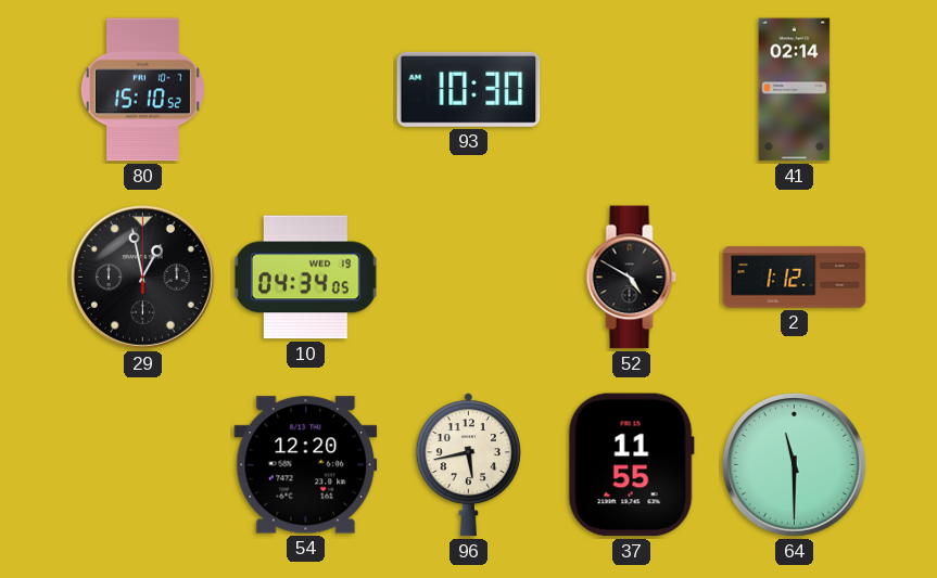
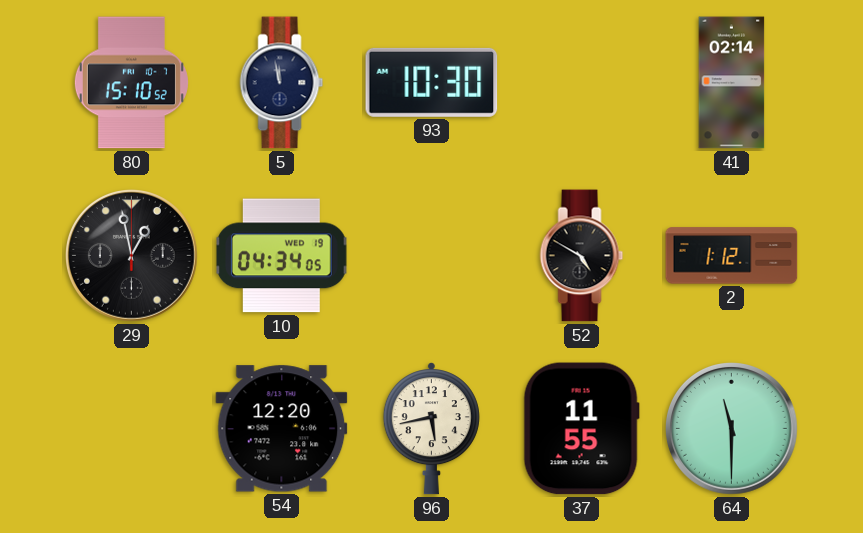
5: none -> 11:58 (282, 83)
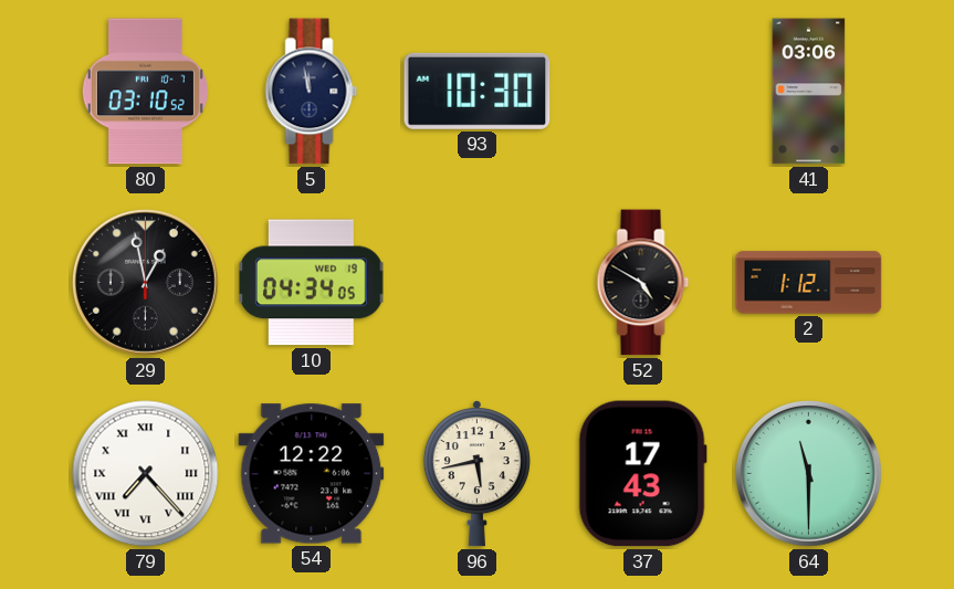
80: 15:10 -> 03:10 (145, 92)
41: 02:14 -> 03:06 (809, 92)
79: none -> 7:23 (146, 474)
54: 12:20 -> 12:22 (312, 474)
37: 11:55 -> 17:43 (642, 474)
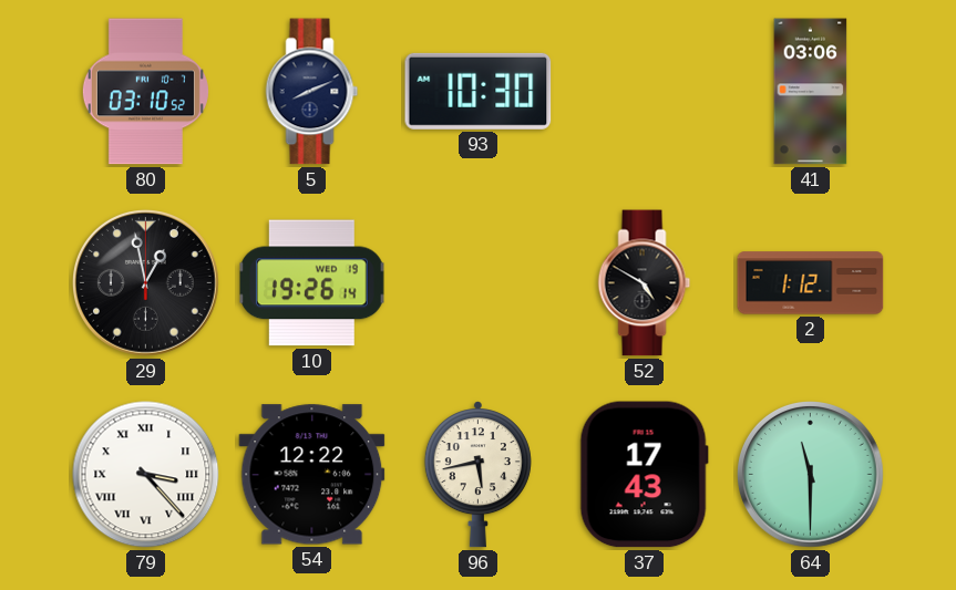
5: 11:58 -> 8:11 (312, 92)
10: 04:34 -> 19:26 (311, 283)
79: 7:23 -> 3:23 (146, 475)
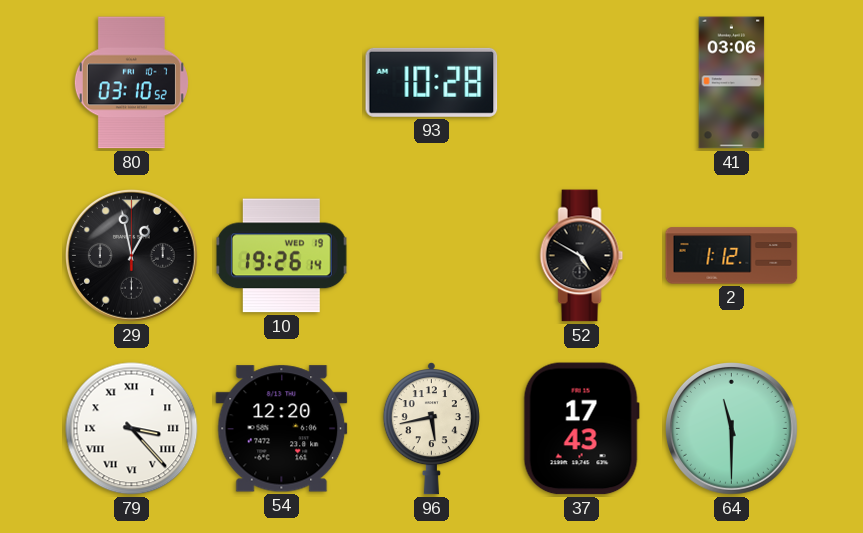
5: 8:11 -> none (312, 92)
93: 10:30 -> 10:28 (432, 82)
54: 12:22 -> 12:20 (282, 429)
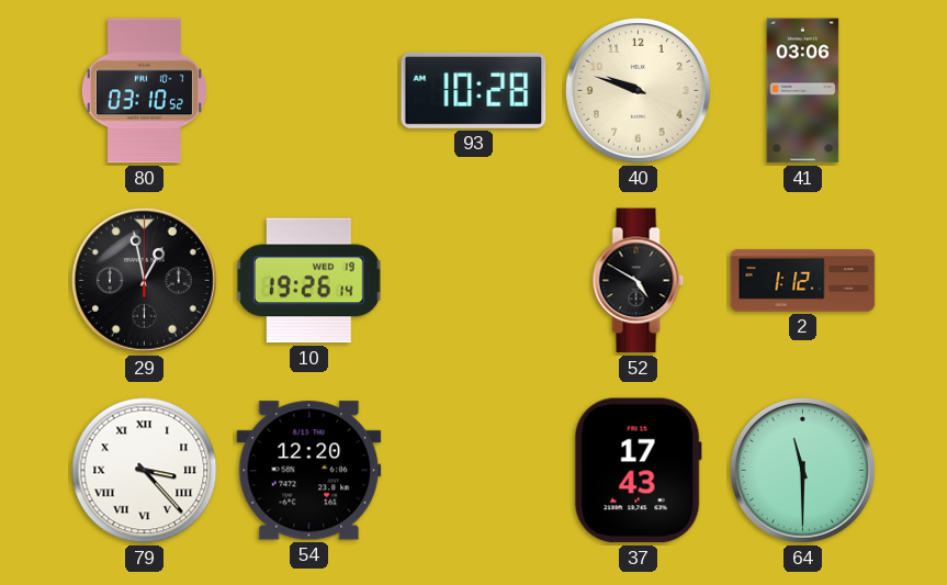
40: none -> 9:48 (639, 91)
96: 5:43 -> none (431, 429)
